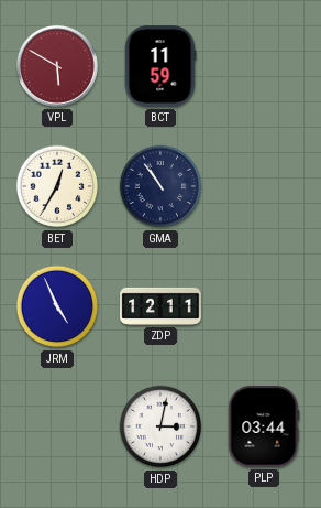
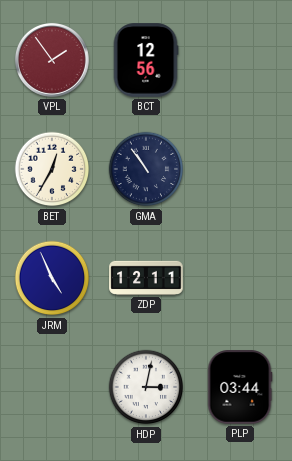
VPL: 5:50 -> 1:54 (52, 60)
BCT: 11:59 -> 12:56 (146, 60)
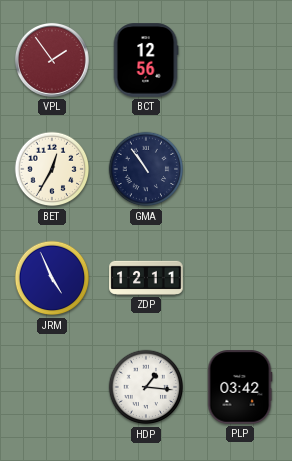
HDP: 3:02 -> 1:16 (146, 387)
PLP: 03:44 -> 03:42 (240, 387)
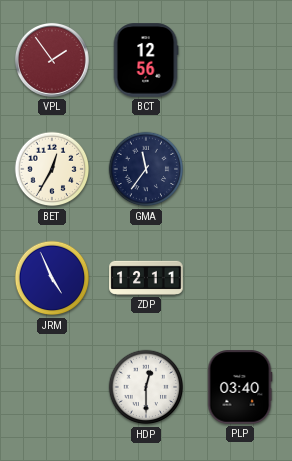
GMA: 10:54 -> 11:36 (146, 169)
HDP: 1:16 -> 12:30 (146, 387)
PLP: 03:42 -> 03:40 (240, 387)
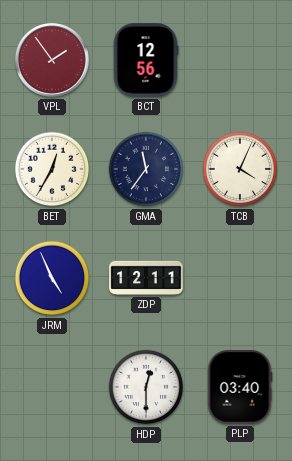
TCB: none -> 4:04 (240, 169)
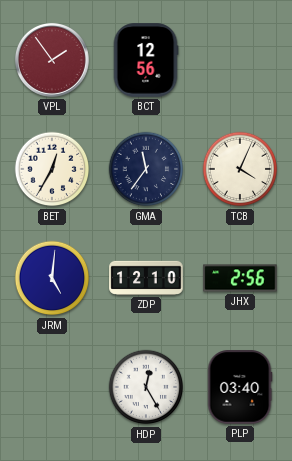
JRM: 4:56 -> 5:01 (52, 278)
ZDP: 12:11 -> 12:10 (146, 278)
JHX: none -> 2:56 (240, 278)
HDP: 12:30 -> 12:25 (146, 387)
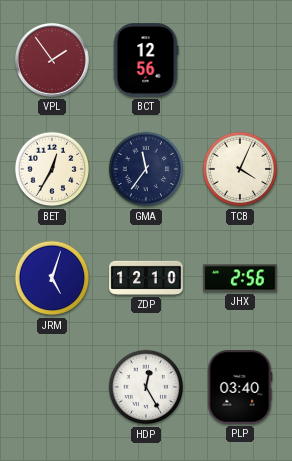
JRM: 5:01 -> 5:03 (52, 278)
